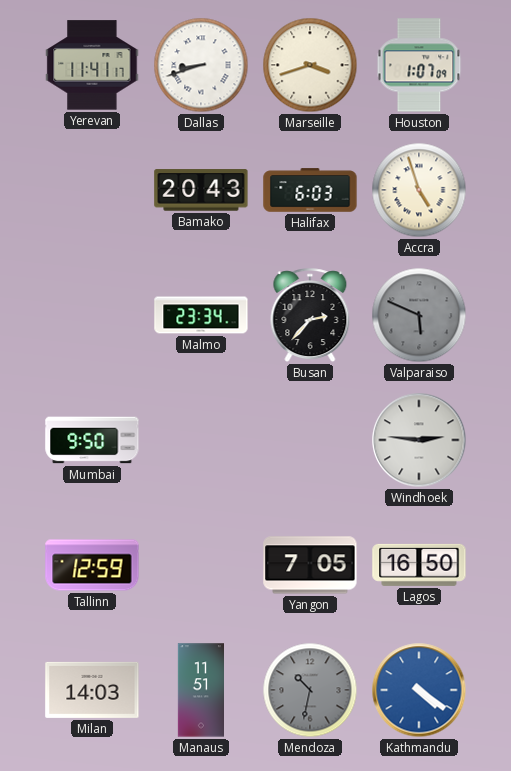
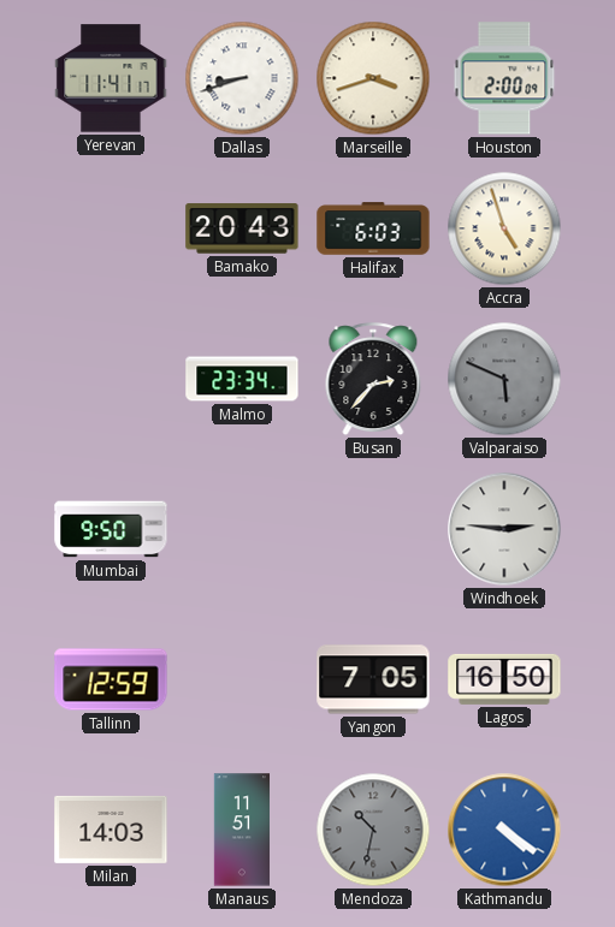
Houston: 1:07 -> 2:00 (504, 78)
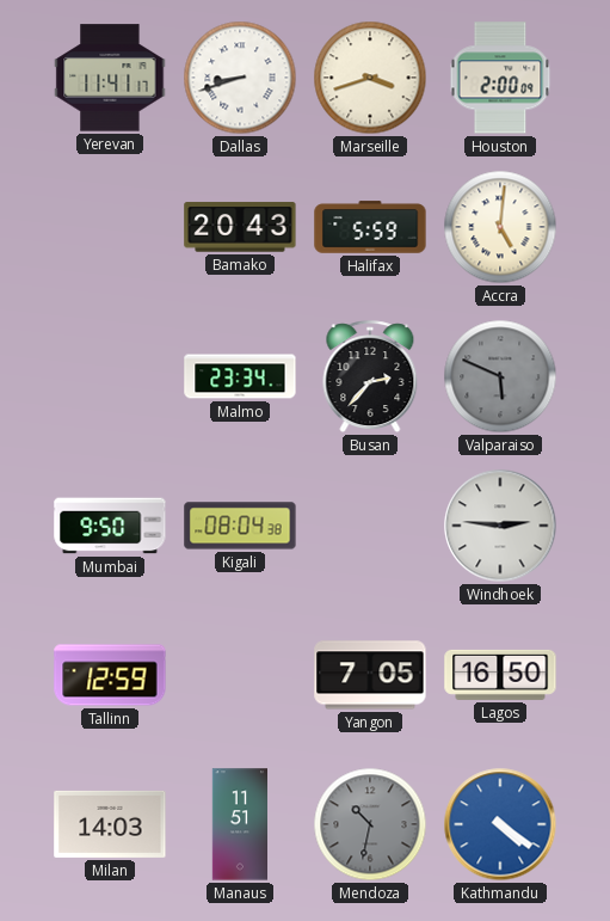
Halifax: 6:03 -> 5:59 (370, 227)
Accra: 4:57 -> 5:01 (500, 227)
Kigali: none -> 08:04 (240, 526)
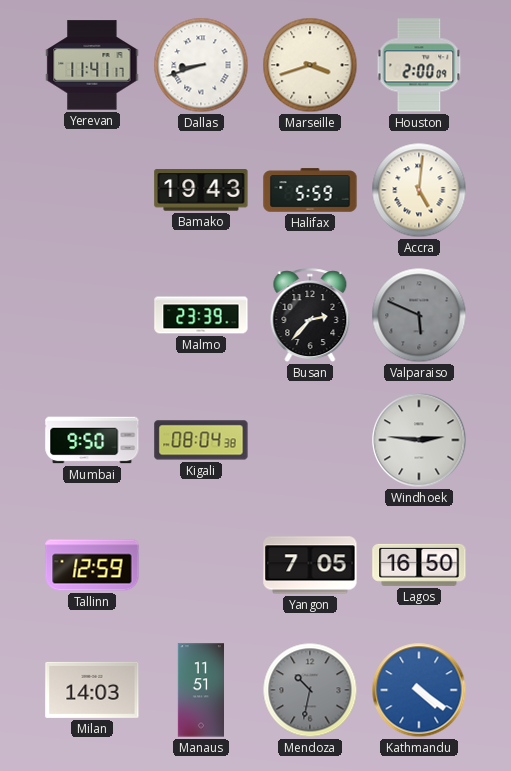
Bamako: 20:43 -> 19:43 (201, 190)
Malmo: 23:34 -> 23:39 (201, 315)
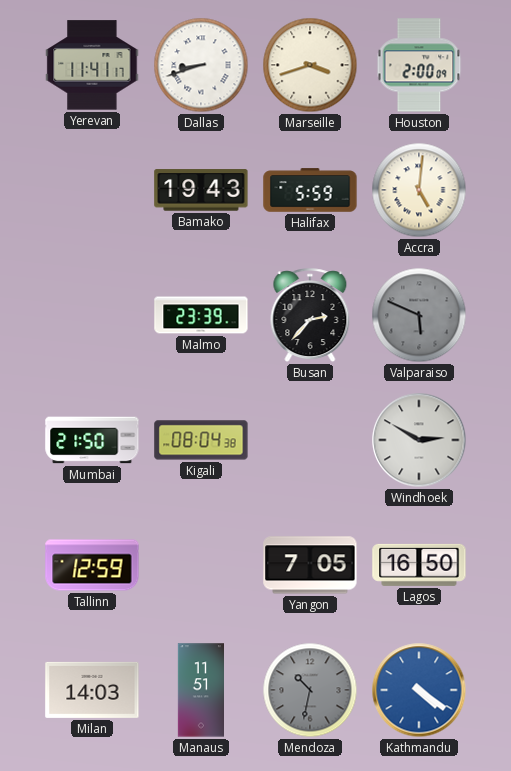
Mumbai: 9:50 -> 21:50 (92, 440)
Windhoek: 2:46 -> 2:50 (419, 440)
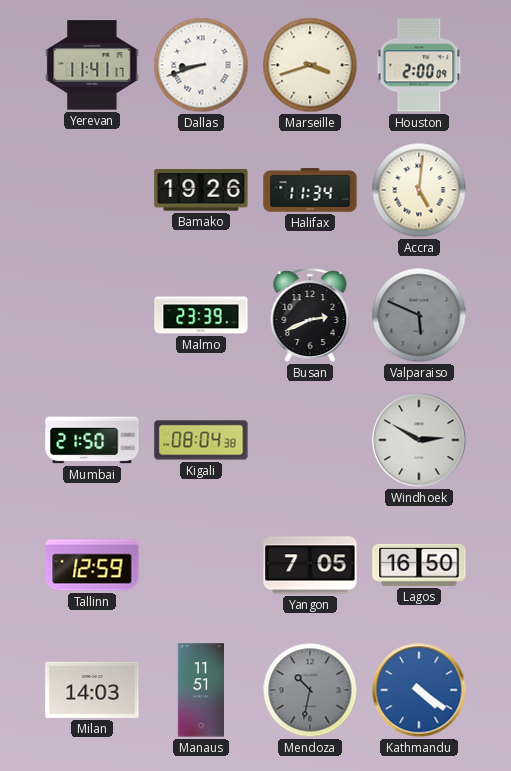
Bamako: 19:43 -> 19:26 (201, 190)
Halifax: 5:59 -> 11:34 (310, 190)
Busan: 2:37 -> 2:41 (310, 316)
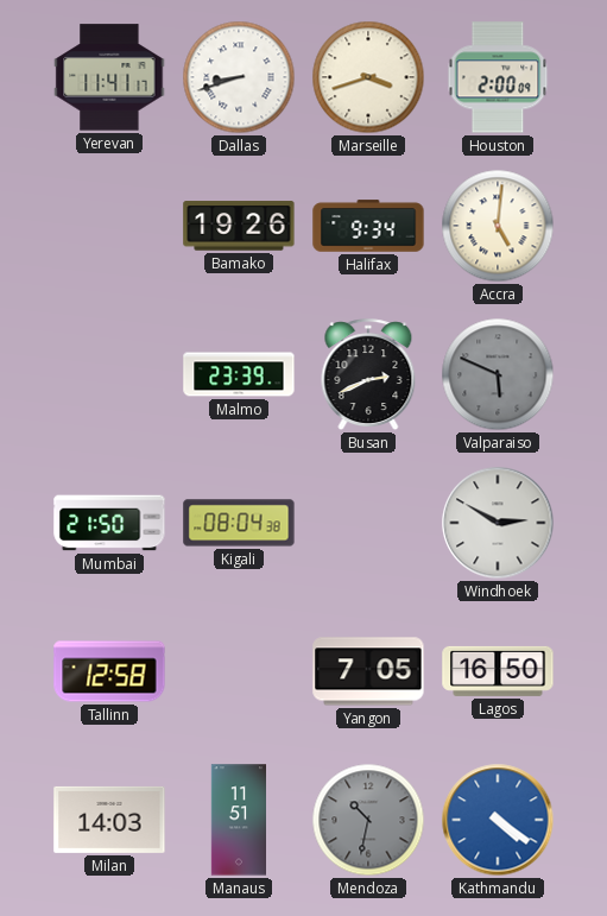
Halifax: 11:34 -> 9:34 (368, 226)
Tallinn: 12:59 -> 12:58 (109, 671)
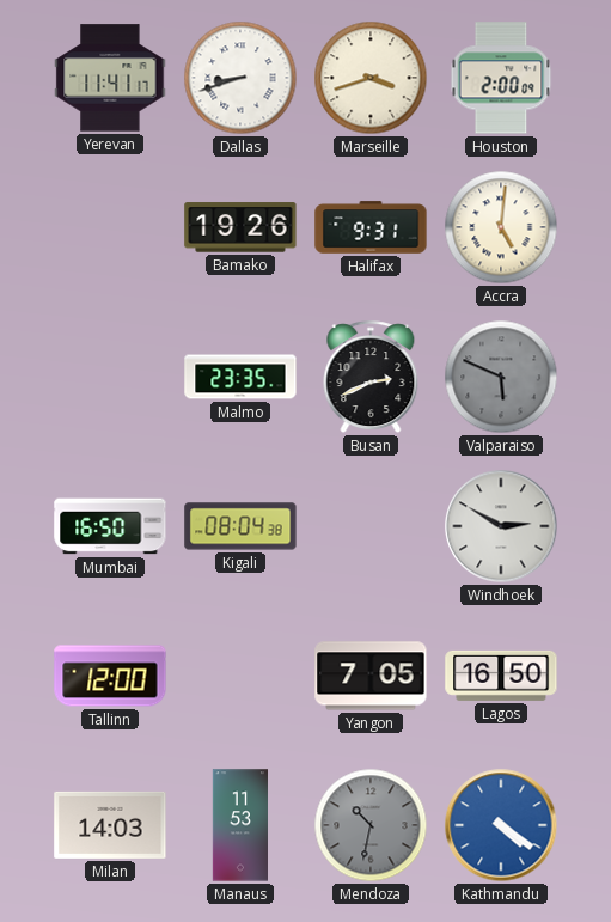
Halifax: 9:34 -> 9:31 (371, 227)
Malmo: 23:39 -> 23:35 (240, 377)
Mumbai: 21:50 -> 16:50 (110, 526)
Tallinn: 12:58 -> 12:00 (110, 676)
Manaus: 11:51 -> 11:53 (239, 825)
